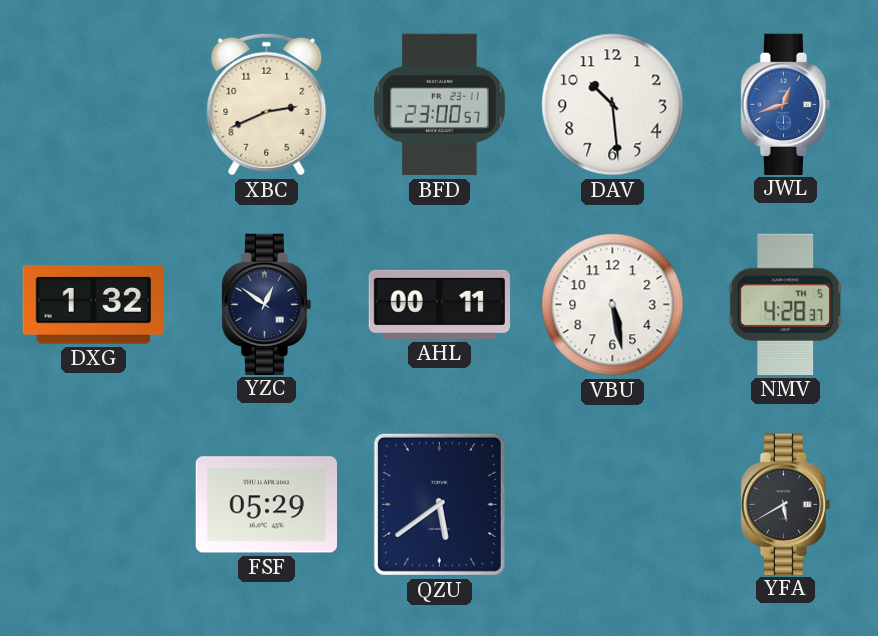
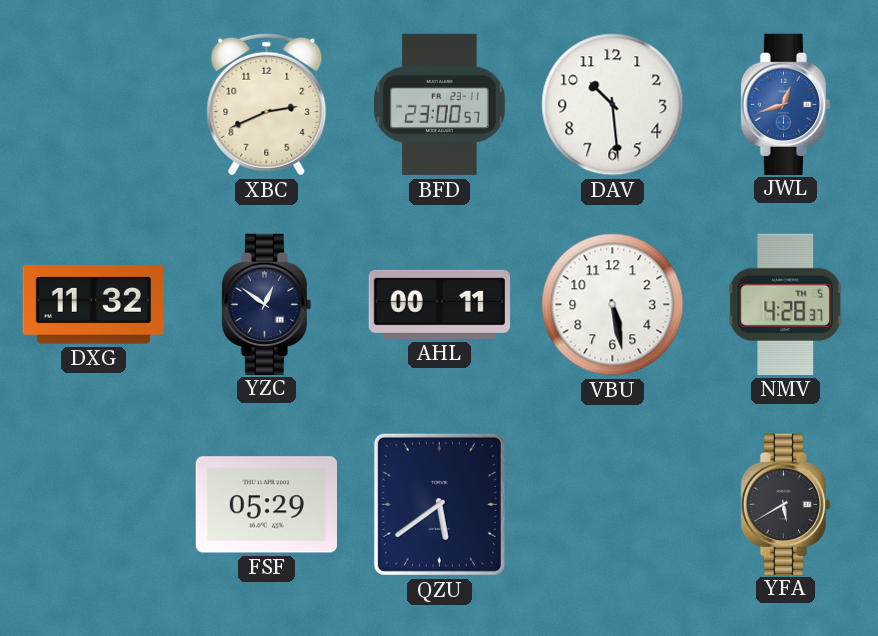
DXG: 1:32 -> 11:32 (93, 305)
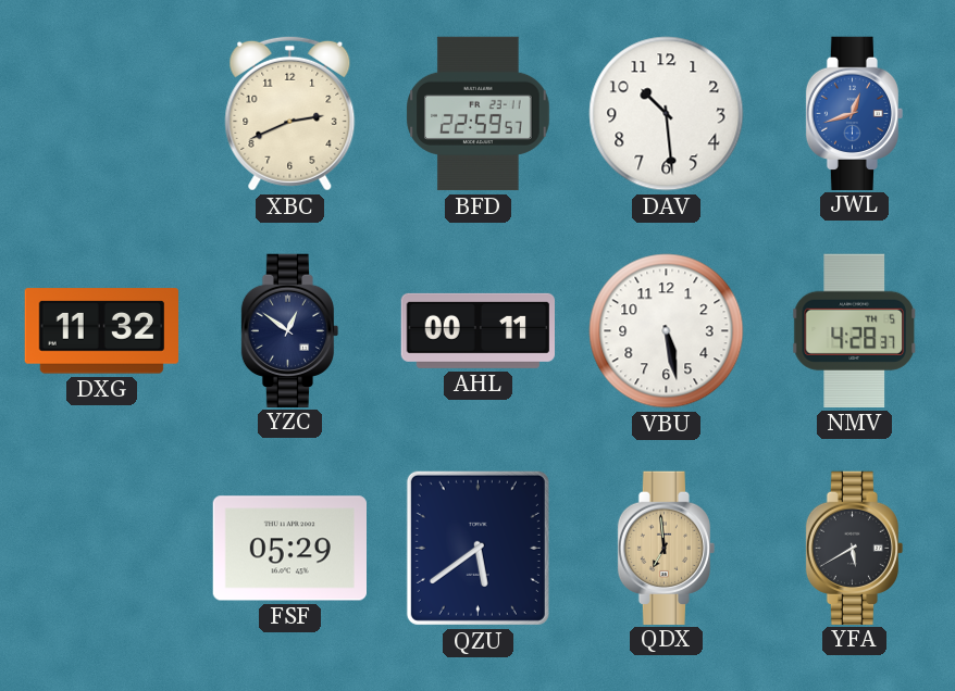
BFD: 23:00 -> 22:59 (479, 114)
QDX: none -> 6:59 (667, 548)
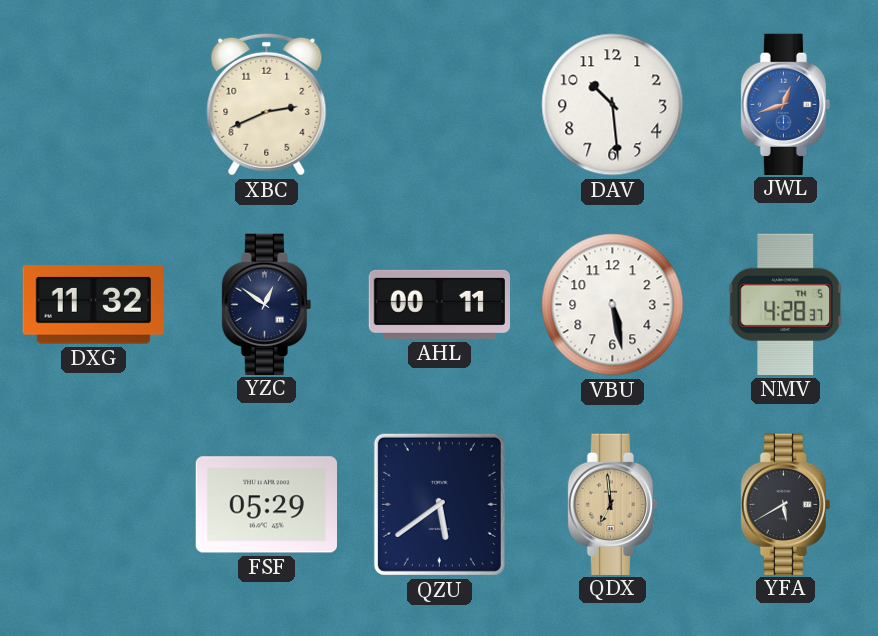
BFD: 22:59 -> none (479, 114)
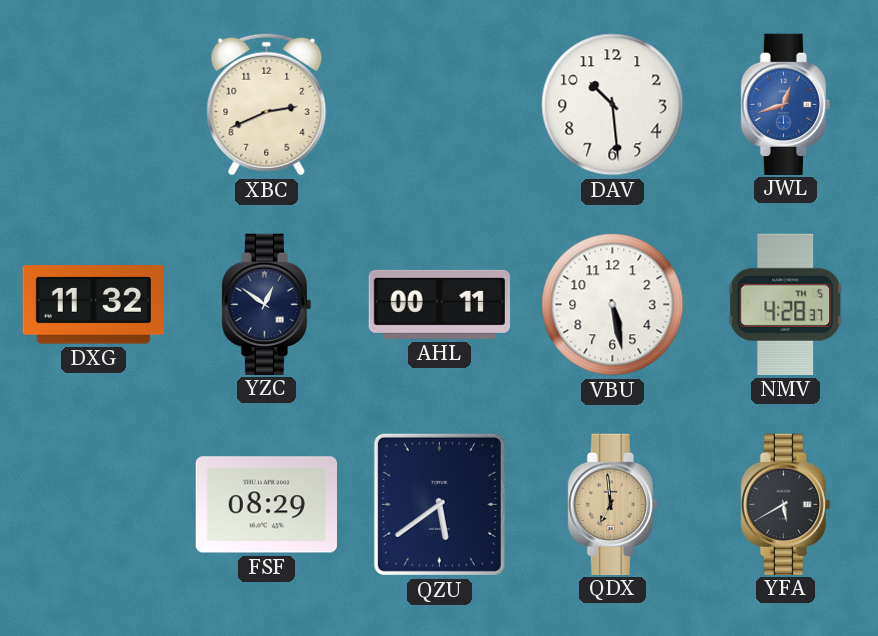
FSF: 05:29 -> 08:29 (266, 505)
